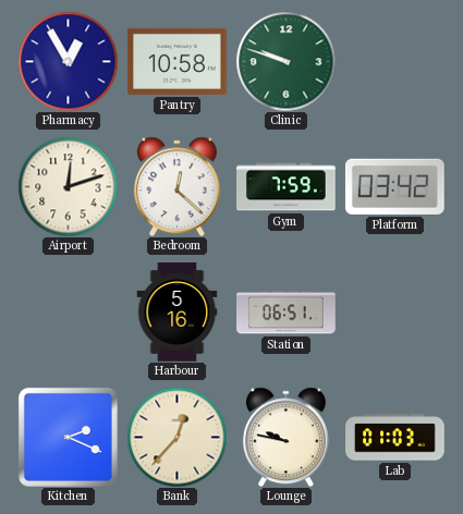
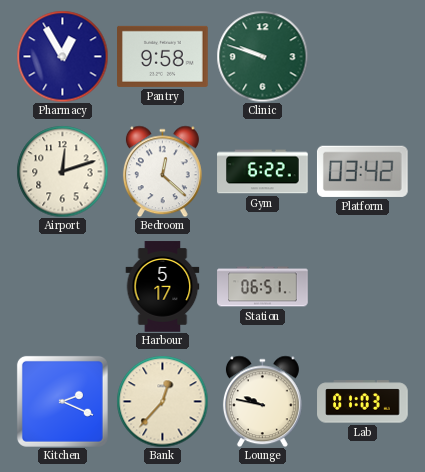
Pantry: 10:58 -> 9:58 (163, 56)
Gym: 7:59 -> 6:22 (263, 172)
Harbour: 5:16 -> 5:17 (163, 287)
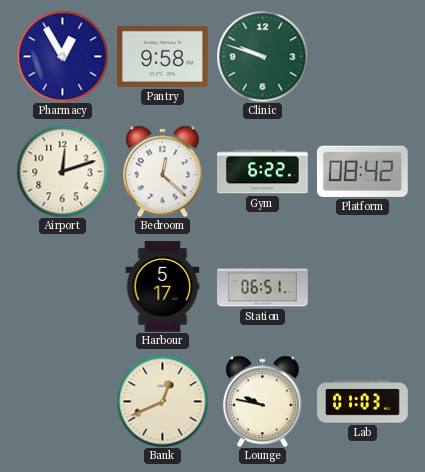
Platform: 03:42 -> 08:42 (362, 171)
Kitchen: 2:19 -> none (62, 401)
Bank: 12:37 -> 12:41 (162, 401)
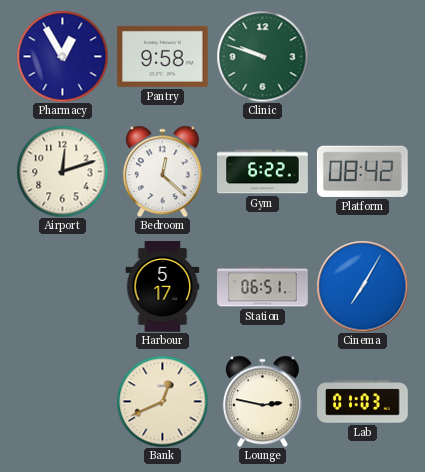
Cinema: none -> 7:05 (362, 286)
Lounge: 9:47 -> 2:47 (262, 401)
